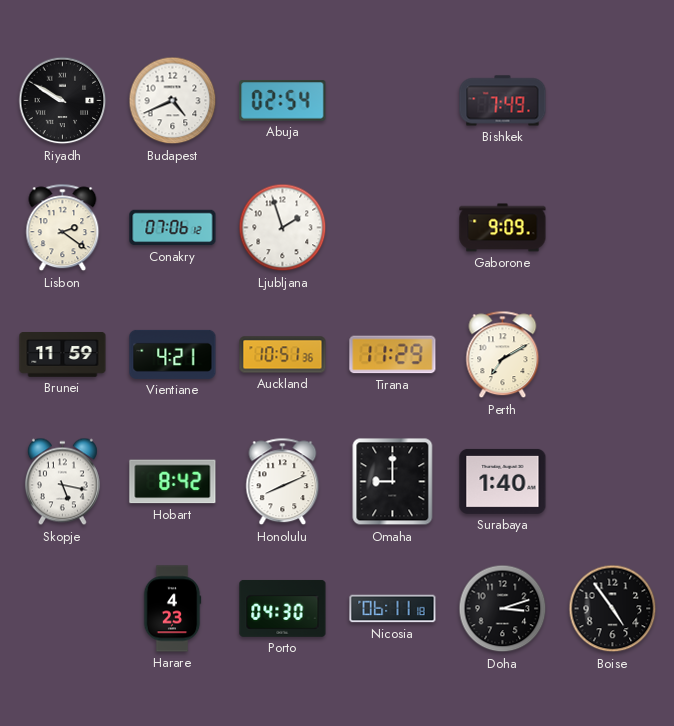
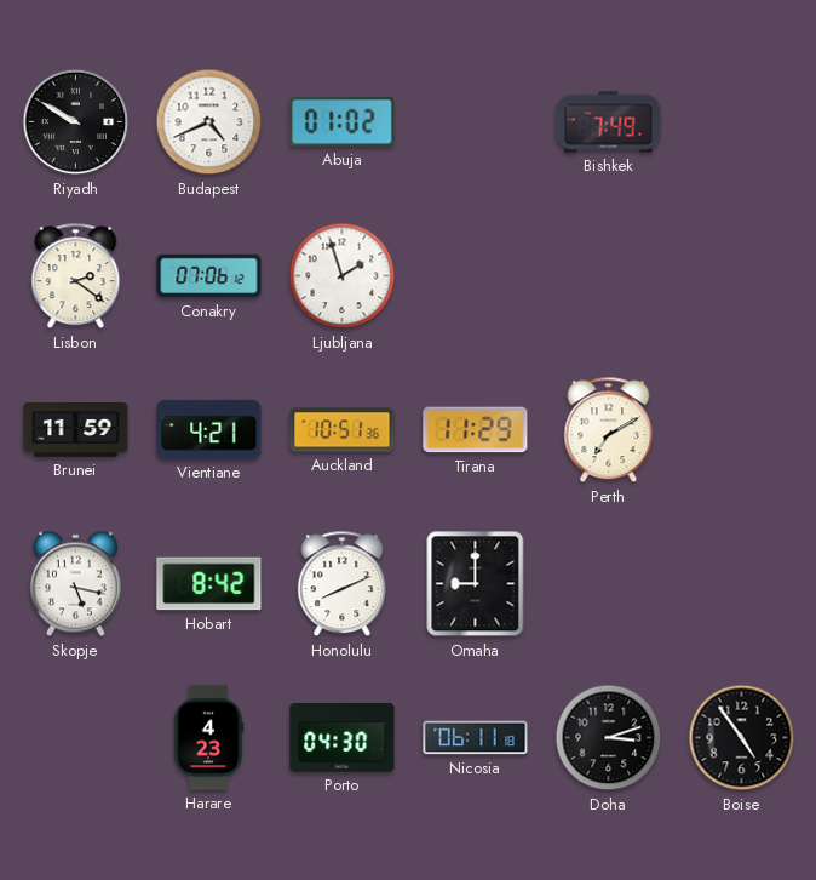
Abuja: 02:54 -> 01:02 (343, 122)
Gaborone: 9:09 -> none (503, 228)
Surabaya: 1:40 -> none (503, 481)
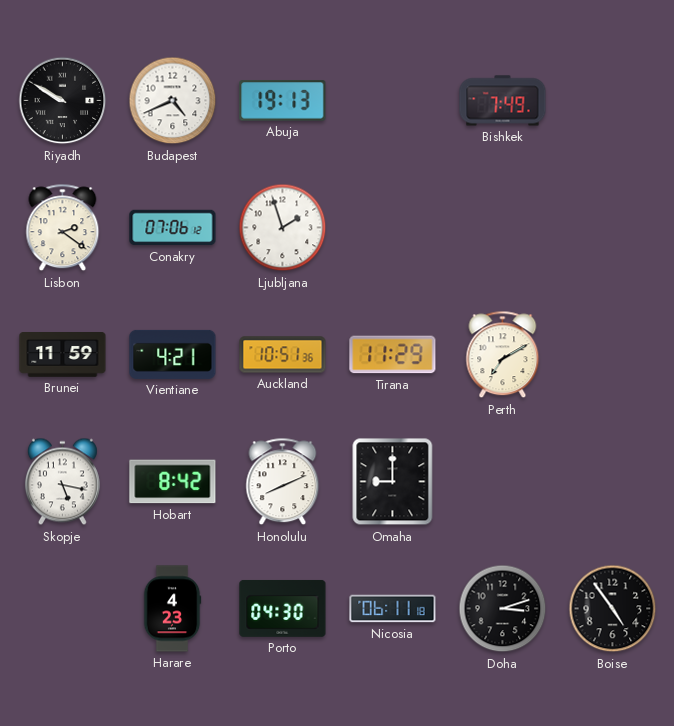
Abuja: 01:02 -> 19:13 (283, 101)
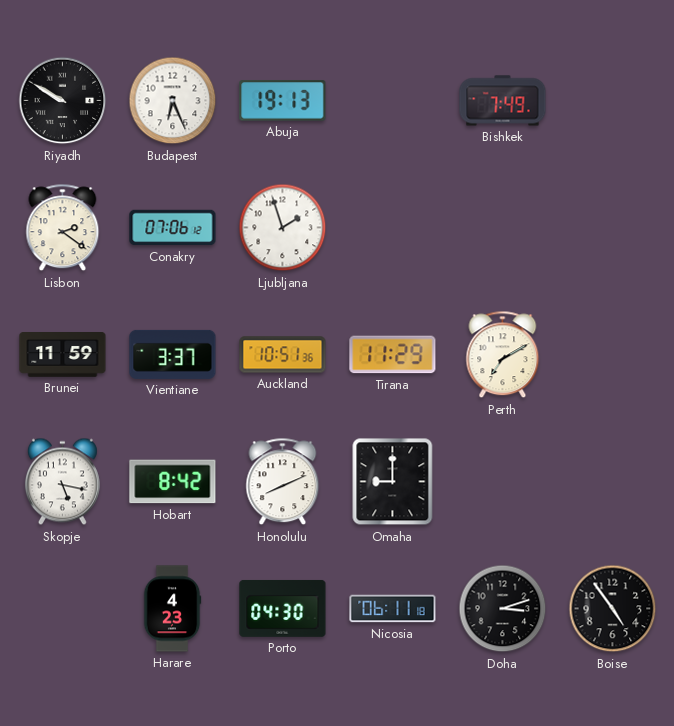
Budapest: 4:41 -> 6:26 (173, 101)
Vientiane: 4:21 -> 3:37 (173, 354)
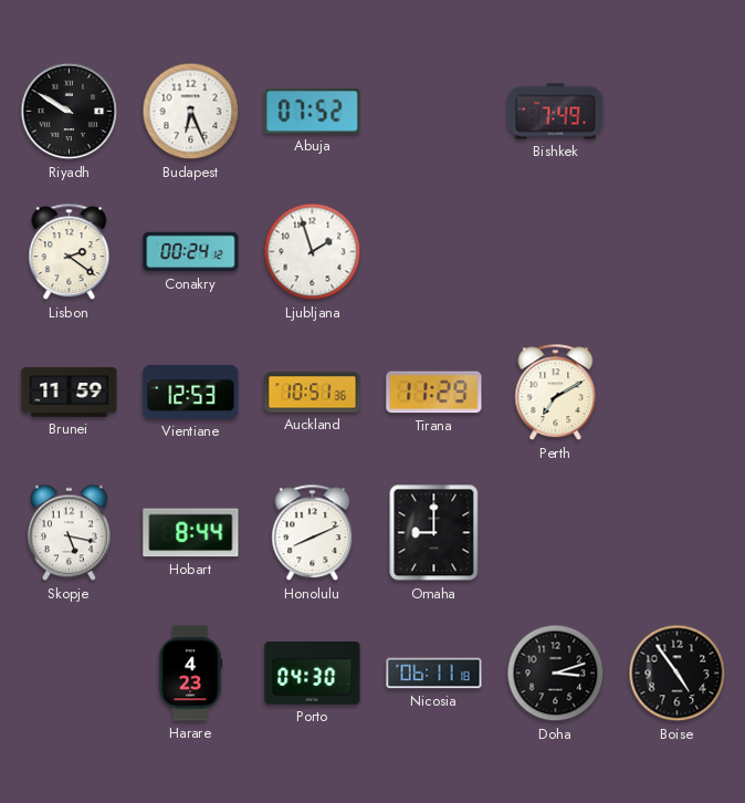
Abuja: 19:13 -> 07:52 (313, 112)
Conakry: 07:06 -> 00:24 (191, 252)
Vientiane: 3:37 -> 12:53 (191, 392)
Hobart: 8:42 -> 8:44 (191, 533)
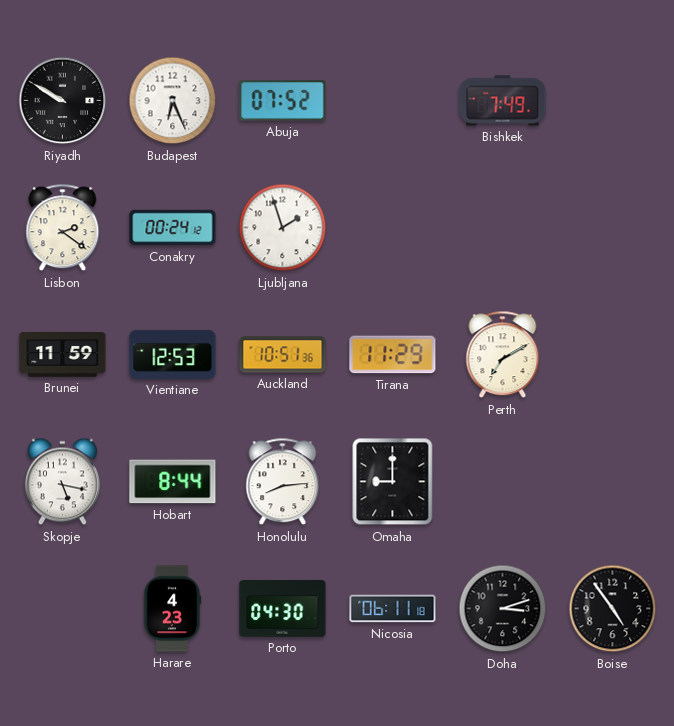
Honolulu: 8:11 -> 8:14 (283, 482)
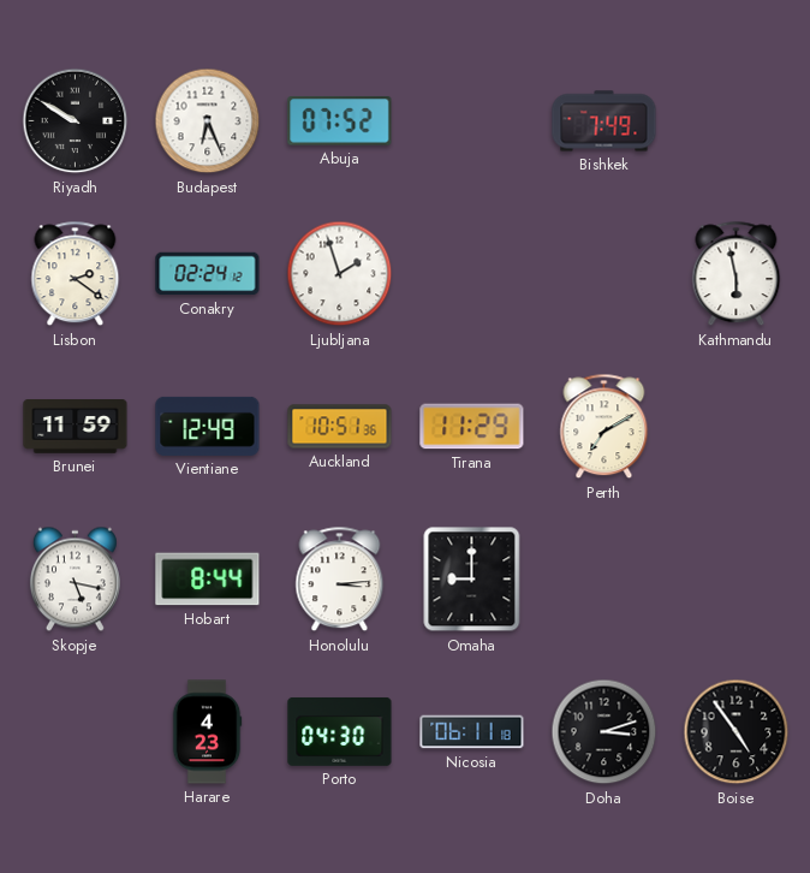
Conakry: 00:24 -> 02:24 (208, 274)
Kathmandu: none -> 5:58 (737, 274)
Vientiane: 12:53 -> 12:49 (208, 426)
Honolulu: 8:14 -> 3:14 (340, 580)
